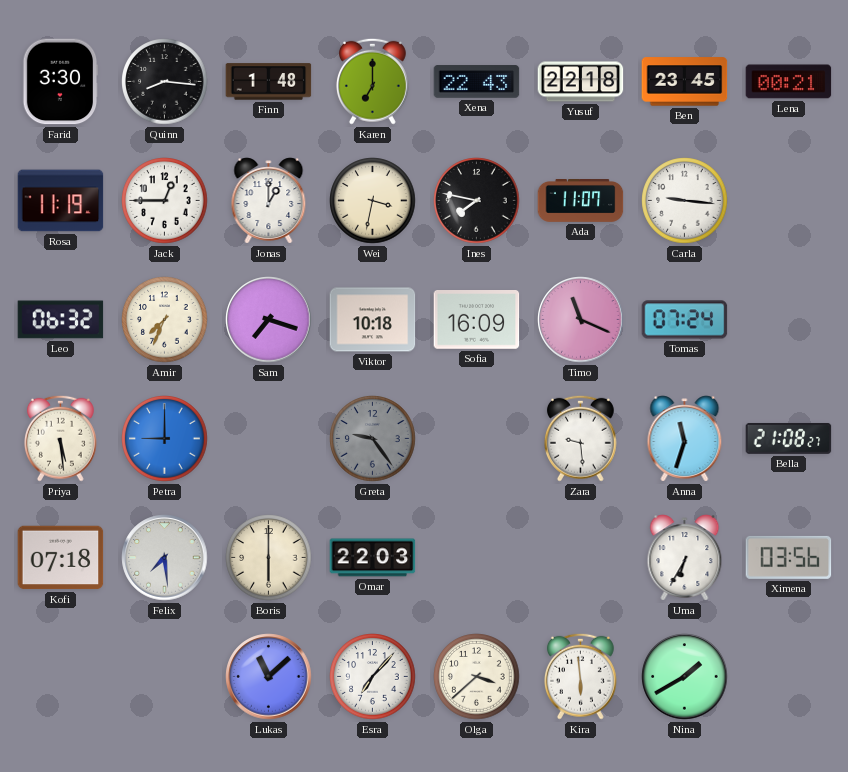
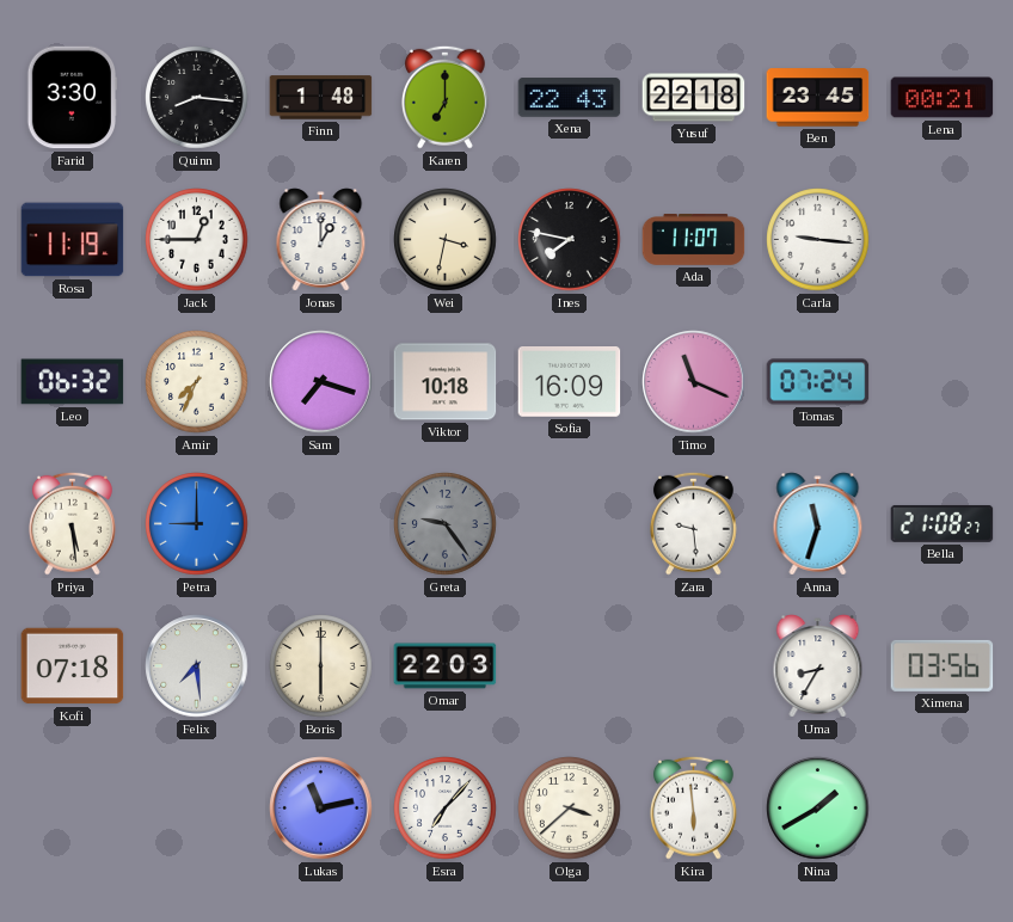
Uma: 6:35 -> 8:35 (818, 666)
Lukas: 11:08 -> 11:13 (321, 809)
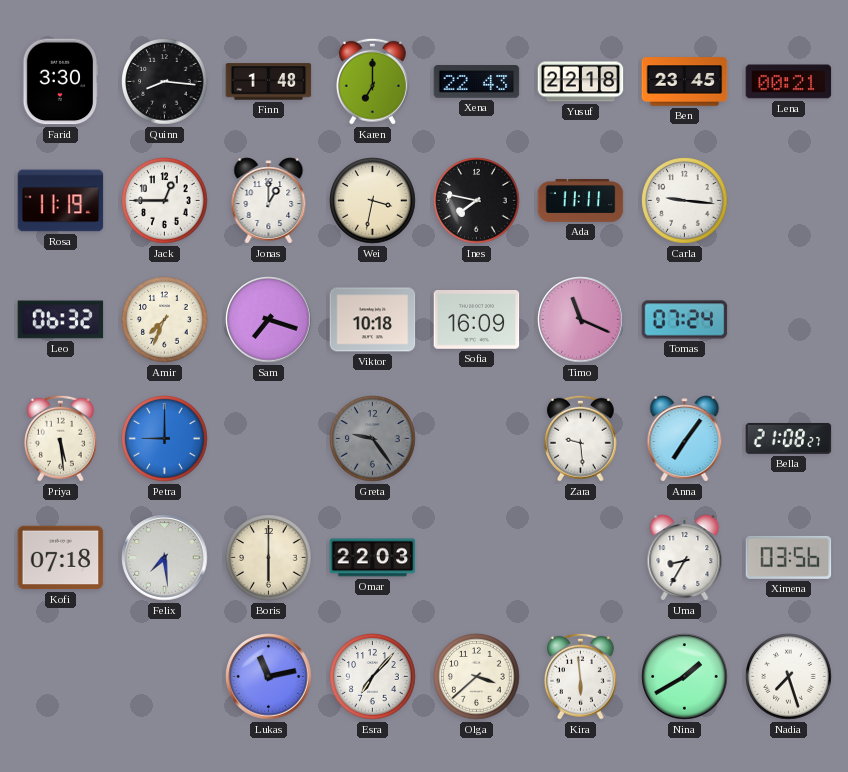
Ada: 11:07 -> 11:11 (581, 201)
Anna: 11:33 -> 7:06 (685, 439)
Nadia: none -> 7:27 (789, 677)
